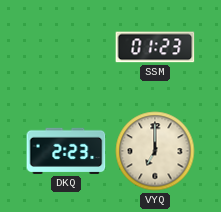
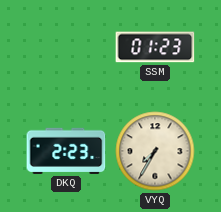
VYQ: 7:00 -> 7:35 (155, 151)
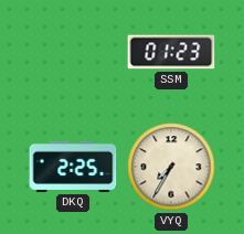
DKQ: 2:23 -> 2:25 (73, 167)
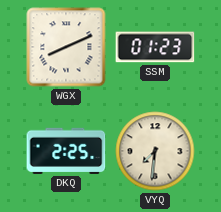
WGX: none -> 8:11 (66, 47)
VYQ: 7:35 -> 7:31 (155, 151)
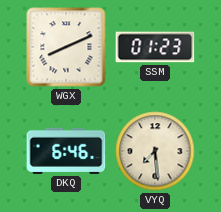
DKQ: 2:25 -> 6:46 (66, 151)
VYQ: 7:31 -> 7:29 (155, 151)
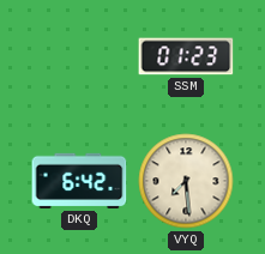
WGX: 8:11 -> none (66, 47)
DKQ: 6:46 -> 6:42 (79, 181)
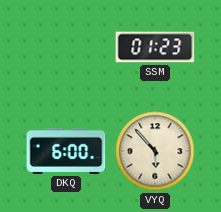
DKQ: 6:42 -> 6:00 (66, 151)
VYQ: 7:29 -> 5:53 (155, 151)
